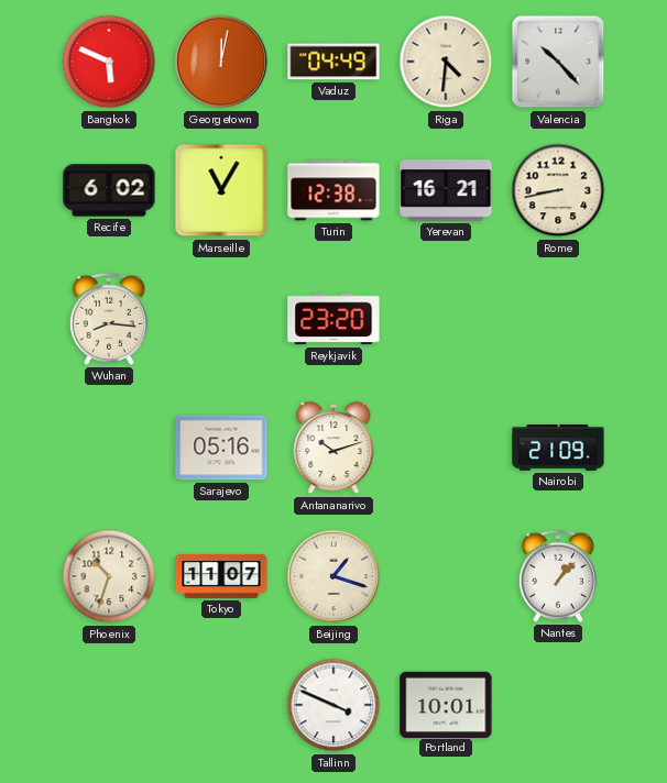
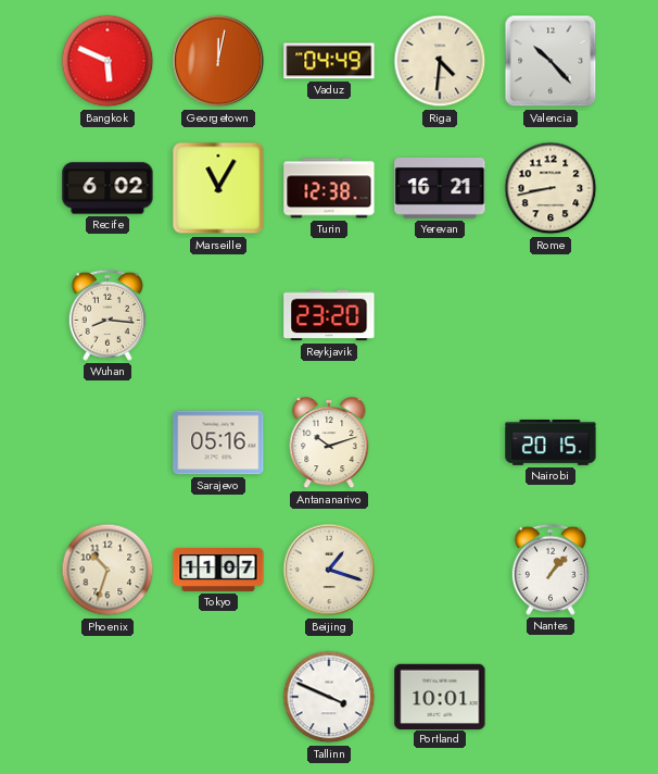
Nairobi: 21:09 -> 20:15 (551, 444)
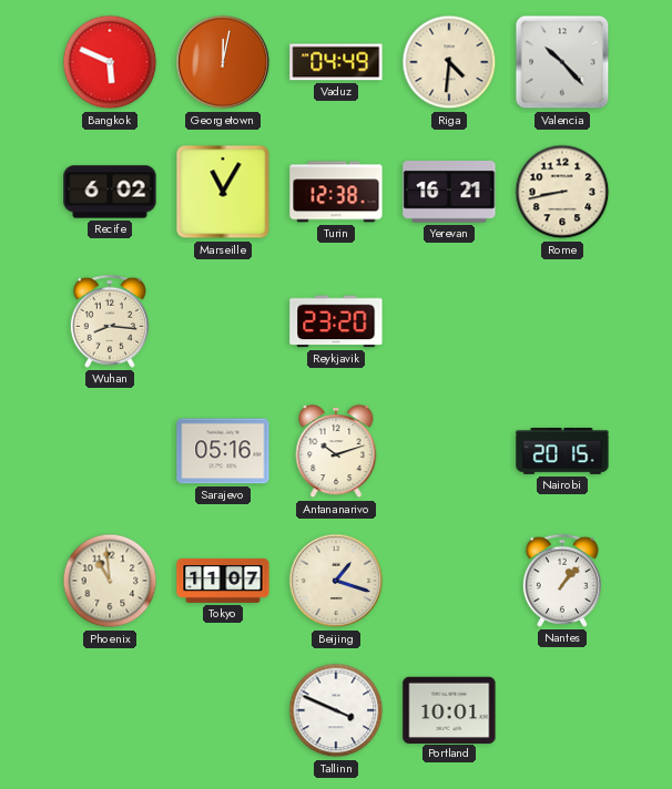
Phoenix: 10:33 -> 10:59 (110, 581)
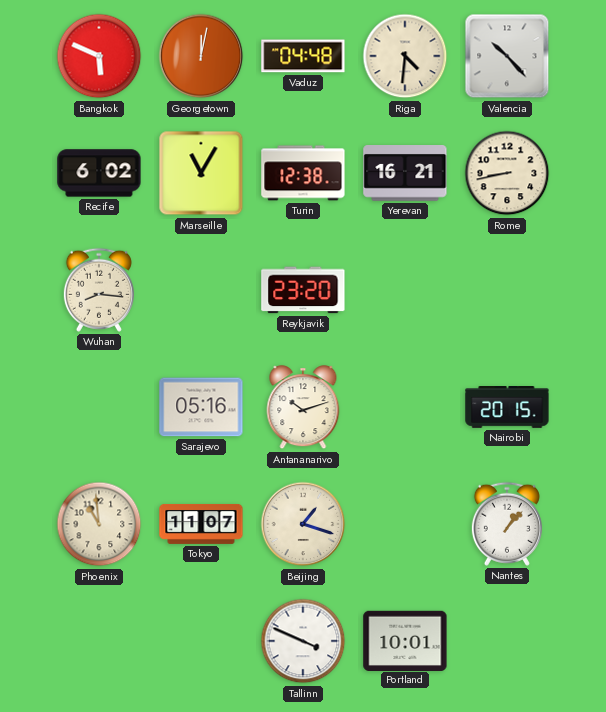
Vaduz: 04:49 -> 04:48 (303, 56)
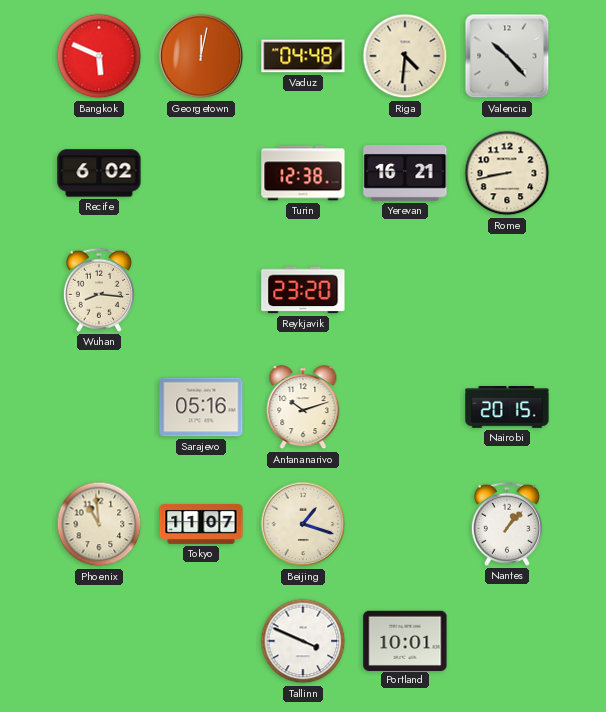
Marseille: 11:05 -> none (201, 173)
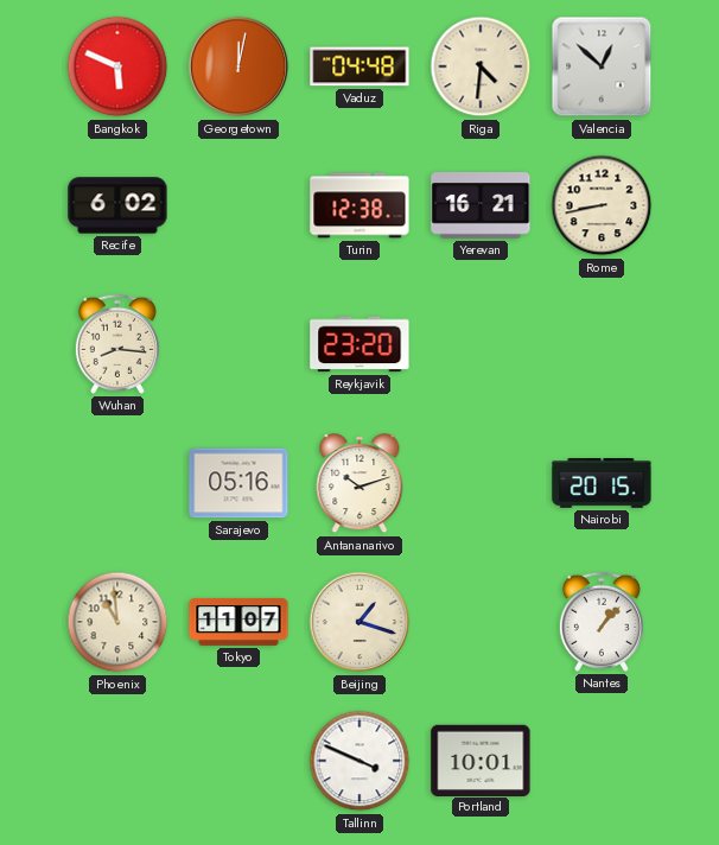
Valencia: 10:23 -> 12:52 (602, 66)
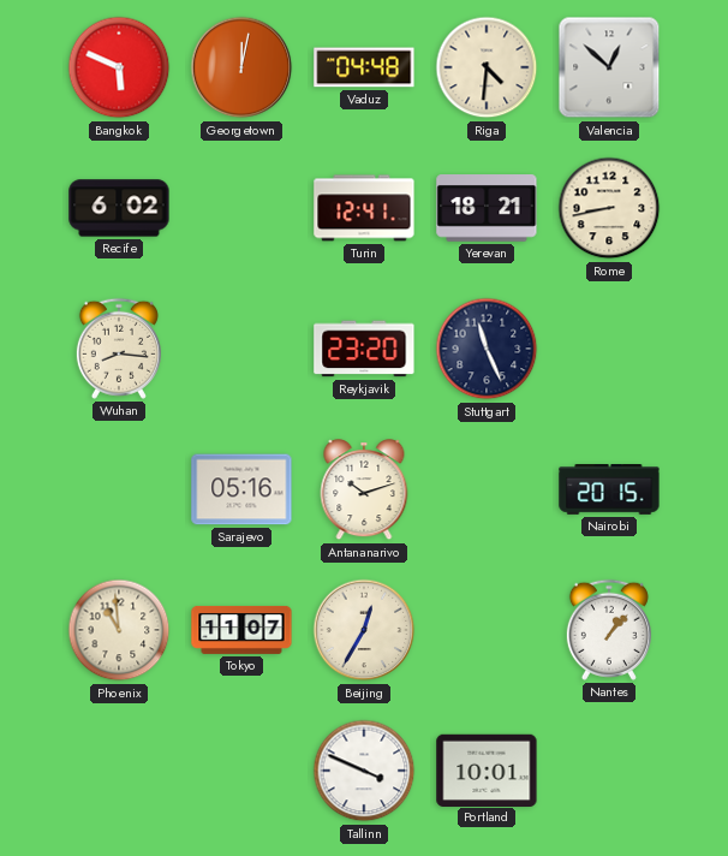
Turin: 12:38 -> 12:41 (364, 208)
Yerevan: 16:21 -> 18:21 (487, 209)
Stuttgart: none -> 11:26 (487, 349)
Beijing: 1:18 -> 12:35 (364, 630)
